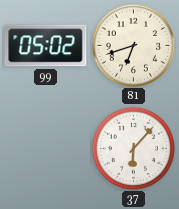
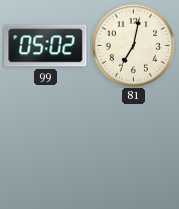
81: 6:42 -> 7:02 (133, 45)
37: 6:07 -> none (133, 148)
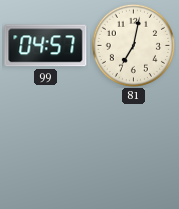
99: 05:02 -> 04:57 (46, 46)
